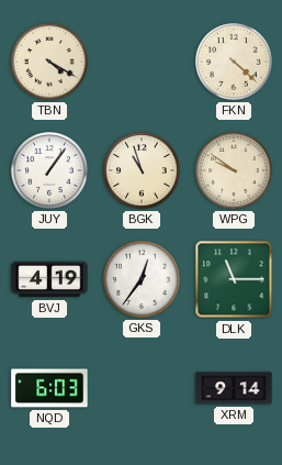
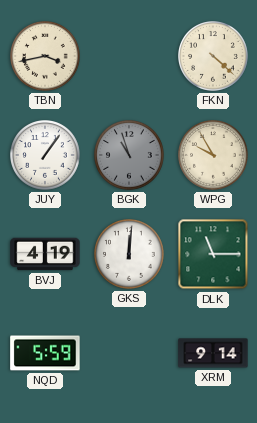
TBN: 4:20 -> 3:43 (46, 57)
BGK dial: cream -> grey (130, 156)
WPG: 9:51 -> 9:55 (214, 156)
GKS: 12:36 -> 12:01 (130, 255)
NQD: 6:03 -> 5:59 (45, 353)
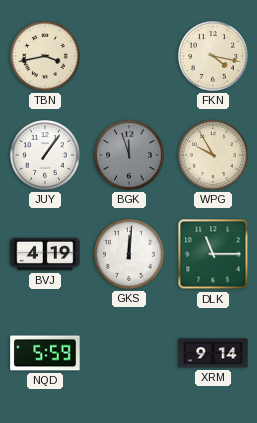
FKN: 4:22 -> 4:17 (214, 57)
BGK: 10:57 -> 11:57 (130, 156)
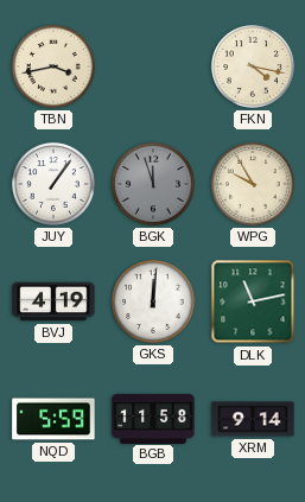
DLK: 11:15 -> 11:13 (253, 301)
BGB: none -> 11:58 (153, 418)
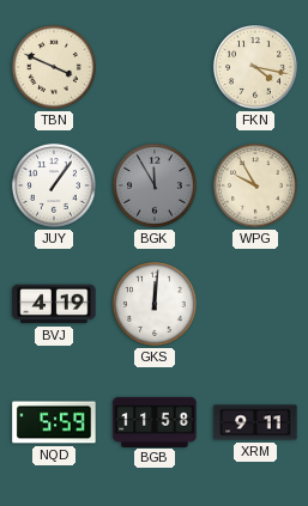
TBN: 3:43 -> 3:49 (55, 68)
BGK: 11:57 -> 11:55 (156, 187)
DLK: 11:13 -> none (253, 301)
XRM: 9:14 -> 9:11 (255, 422)
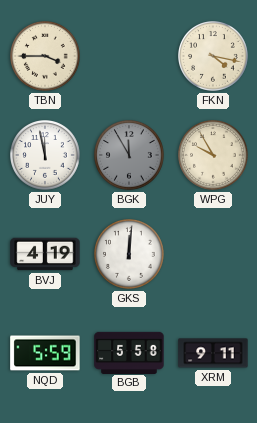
TBN: 3:49 -> 3:45 (46, 57)
JUY: 1:06 -> 11:58 (46, 156)
BGB: 11:58 -> 5:58 (129, 352)
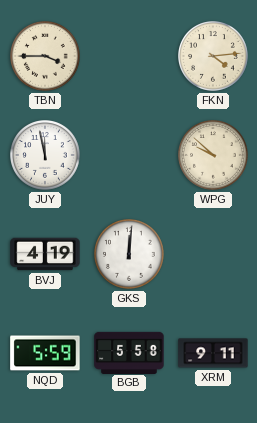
FKN: 4:17 -> 4:14 (214, 57)
BGK: 11:55 -> none (130, 156)
WPG: 9:55 -> 9:52 (214, 156)
